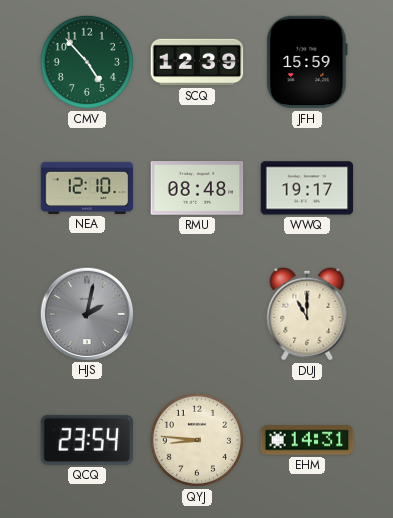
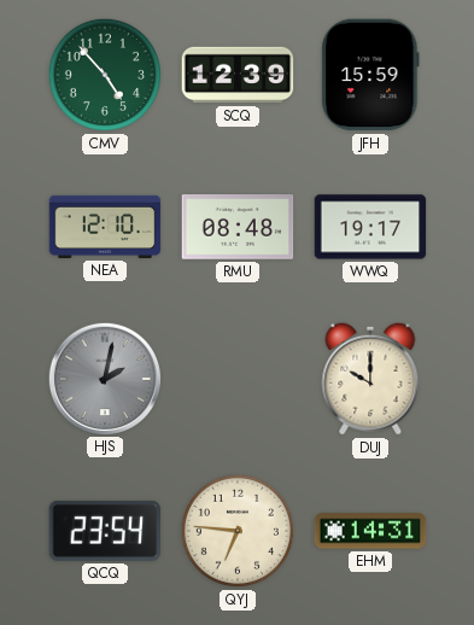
DUJ: 11:00 -> 10:00 (370, 379)
QYJ: 8:46 -> 6:46 (238, 531)
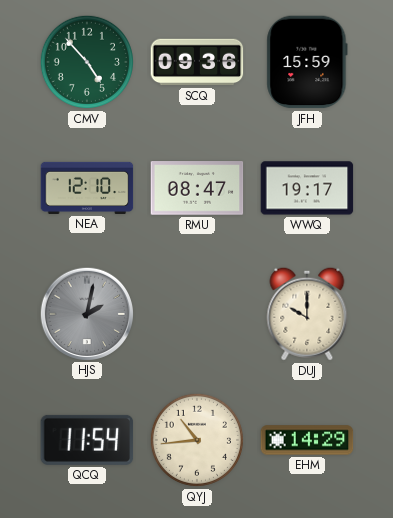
SCQ: 12:39 -> 09:36 (197, 62)
RMU: 08:48 -> 08:47 (197, 188)
QCQ: 23:54 -> 11:54 (87, 440)
QYJ: 6:46 -> 10:44 (197, 440)
EHM: 14:31 -> 14:29 (307, 440)
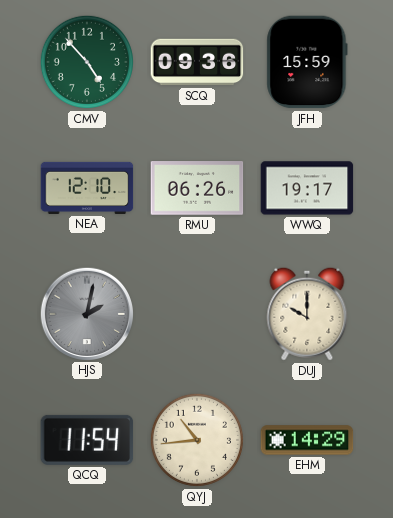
RMU: 08:47 -> 06:26 (197, 188)
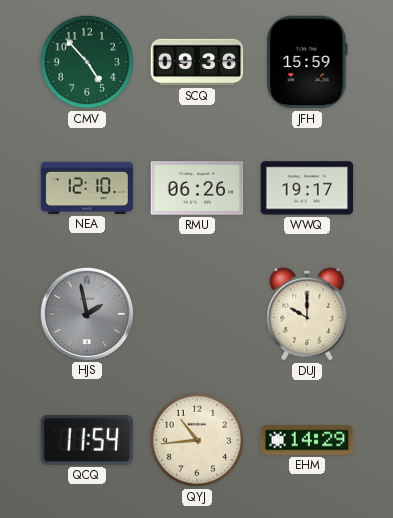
HJS: 2:02 -> 1:58 (86, 313)
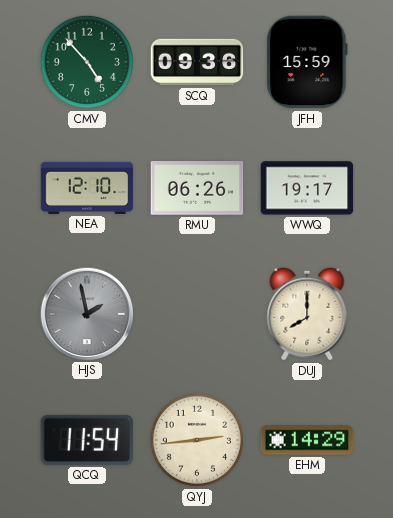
DUJ: 10:00 -> 8:00 (307, 314)
QYJ: 10:44 -> 2:44 (197, 440)
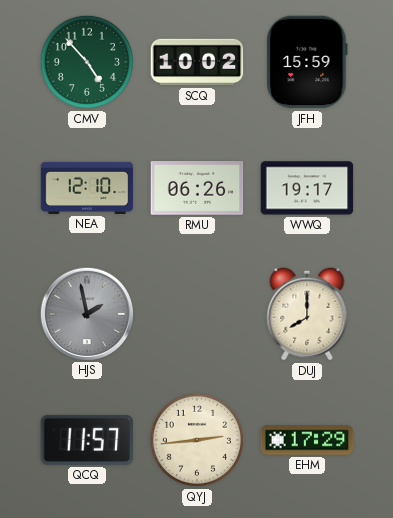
SCQ: 09:36 -> 10:02 (197, 62)
QCQ: 11:54 -> 11:57 (87, 440)
EHM: 14:29 -> 17:29 (307, 440)
